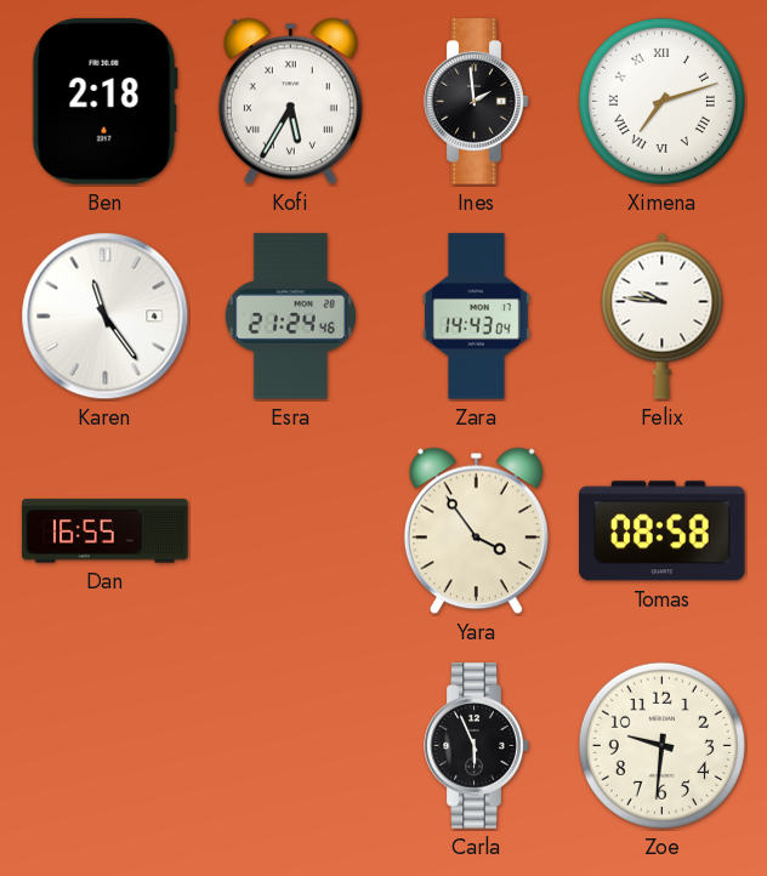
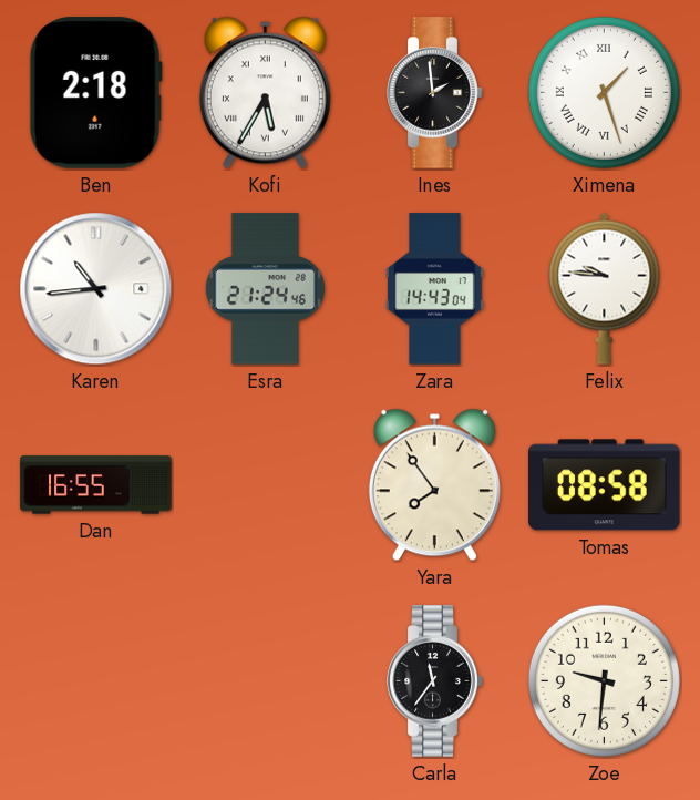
Ximena: 7:12 -> 1:27 (604, 92)
Karen: 11:24 -> 10:44 (96, 289)
Yara: 3:54 -> 7:54 (434, 485)
Carla: 5:56 -> 11:36 (435, 681)
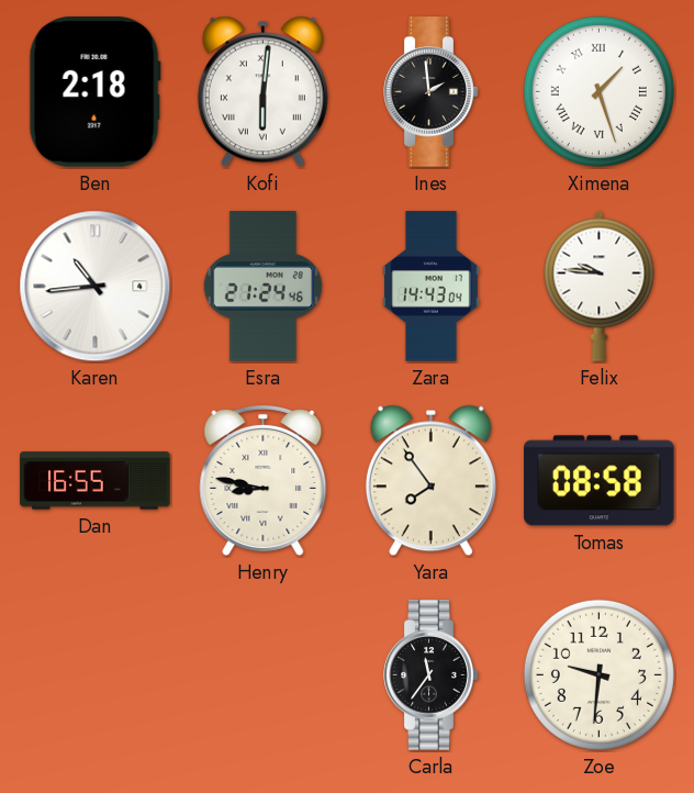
Kofi: 5:35 -> 6:01 (262, 92)
Henry: none -> 8:47 (264, 480)
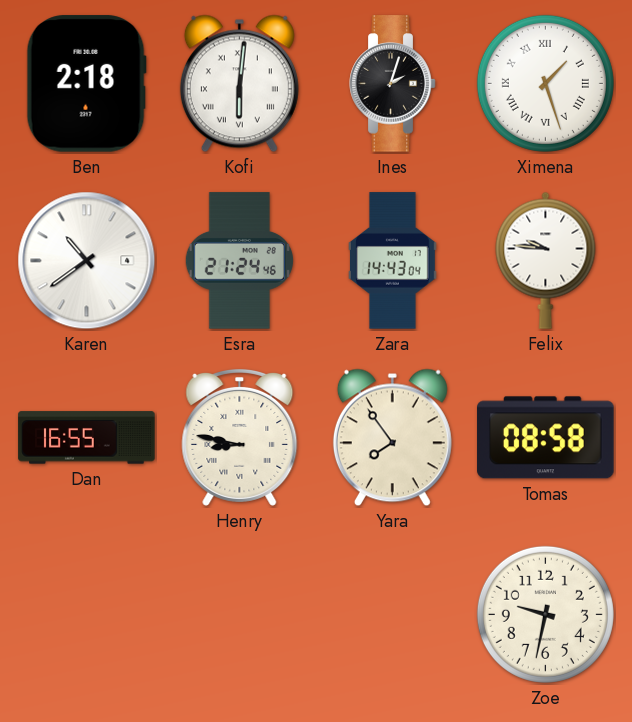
Ines: 1:59 -> 2:03 (393, 84)
Karen: 10:44 -> 10:39 (87, 261)
Carla: 11:36 -> none (432, 675)
Zoe: 9:31 -> 9:32 (545, 614)
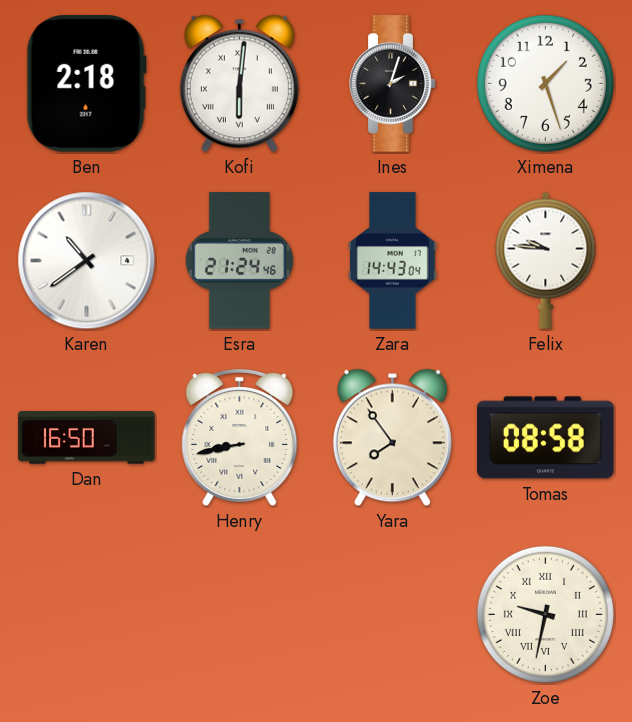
Ximena numerals: Roman -> Arabic (545, 83)
Dan: 16:55 -> 16:50 (87, 438)
Henry: 8:47 -> 8:43 (240, 437)
Zoe numerals: Arabic -> Roman (545, 614)
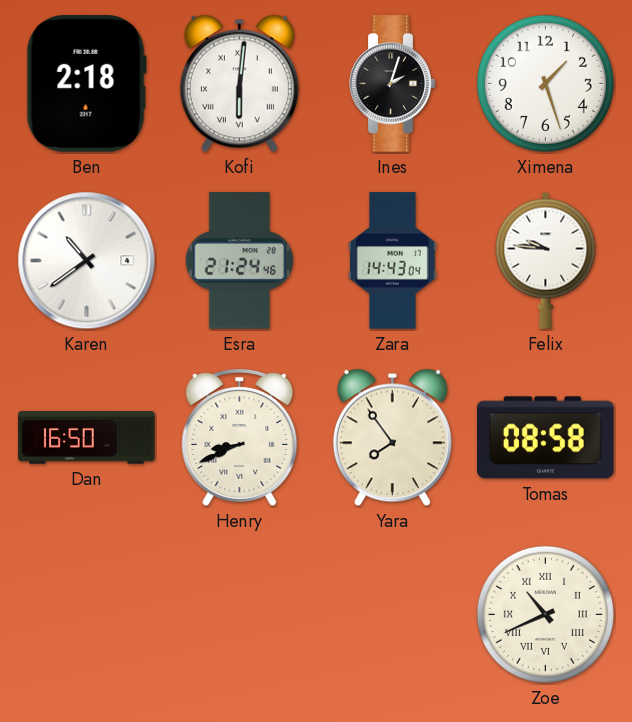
Henry: 8:43 -> 8:41 (240, 437)
Zoe: 9:32 -> 10:41 (545, 614)
